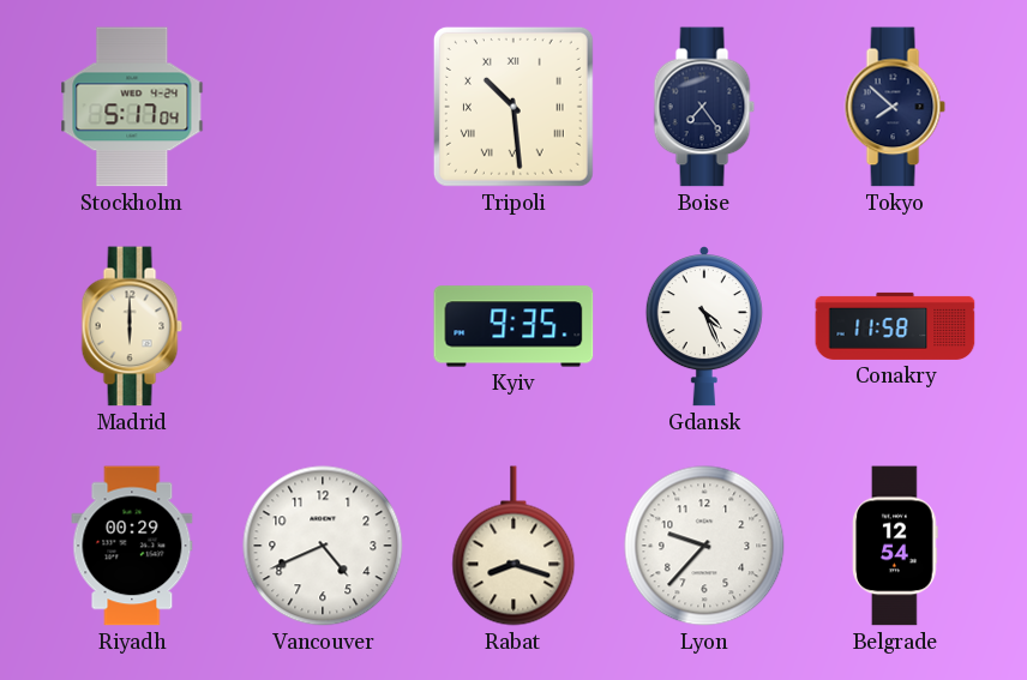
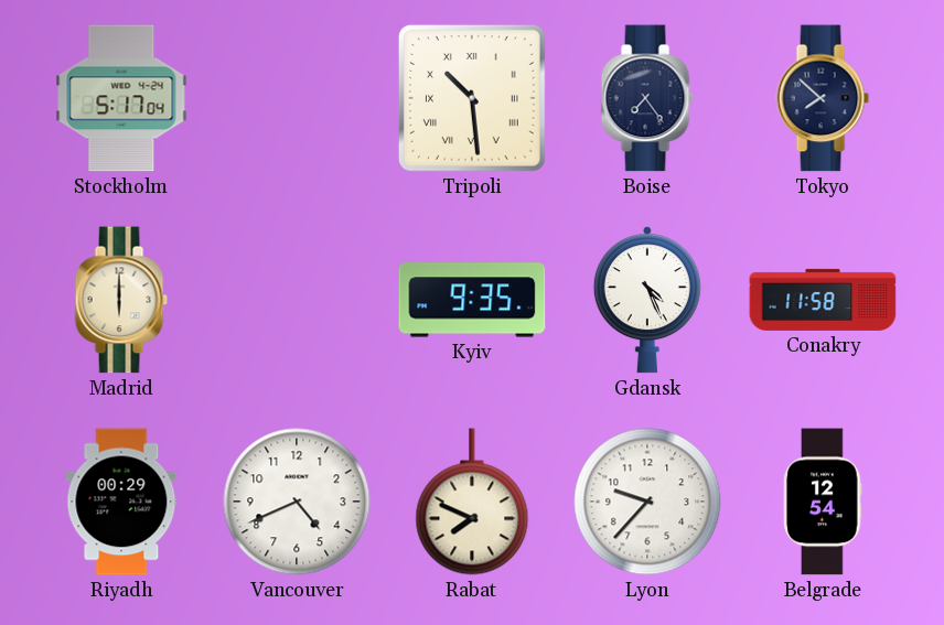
Rabat: 8:18 -> 7:49 (472, 502)
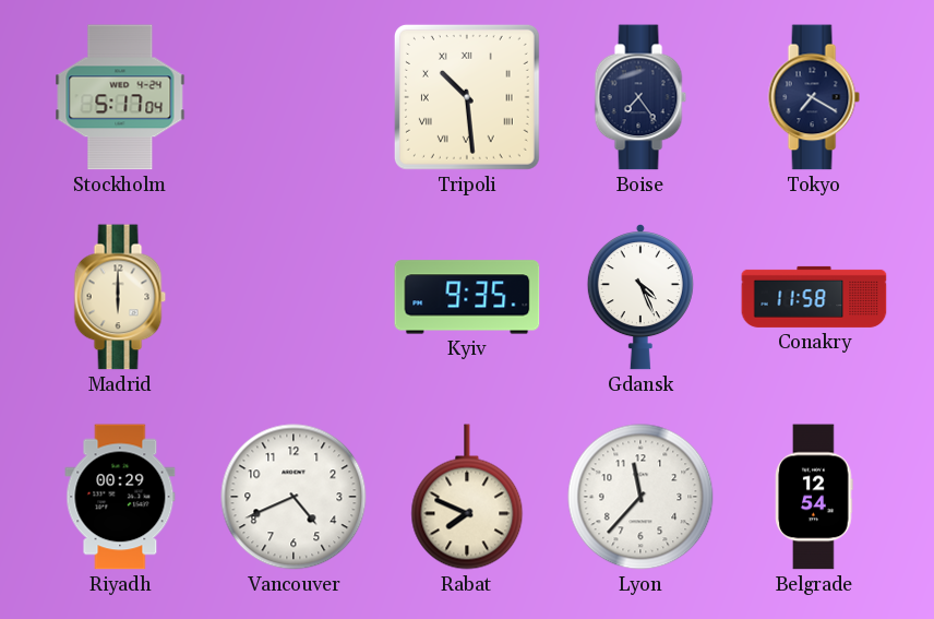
Tokyo: 7:52 -> 7:20 (814, 97)
Lyon: 9:37 -> 11:37 (640, 497)
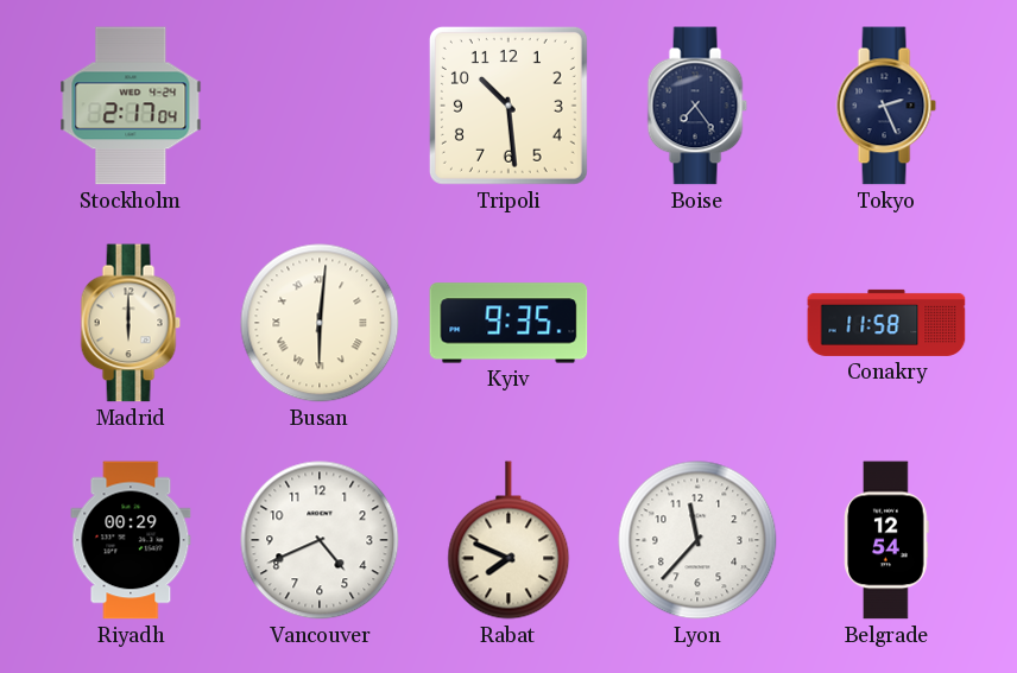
Stockholm: 5:17 -> 2:17 (131, 106)
Tripoli numerals: Roman -> Arabic (508, 106)
Tokyo: 7:20 -> 2:26 (886, 106)
Busan: none -> 6:01 (320, 323)
Gdansk: 4:26 -> none (640, 298)
